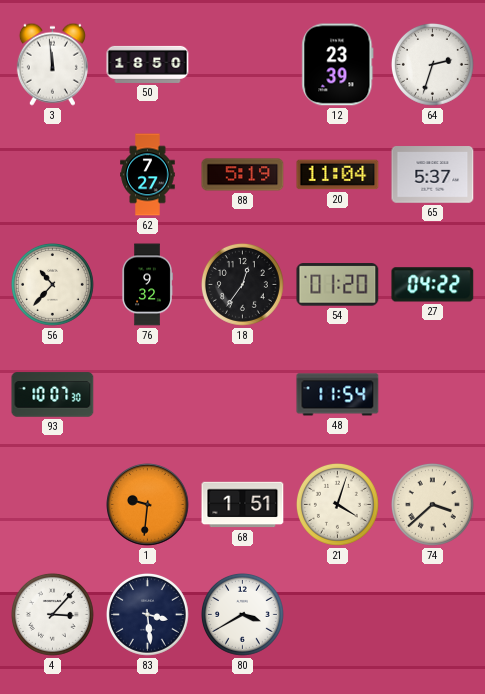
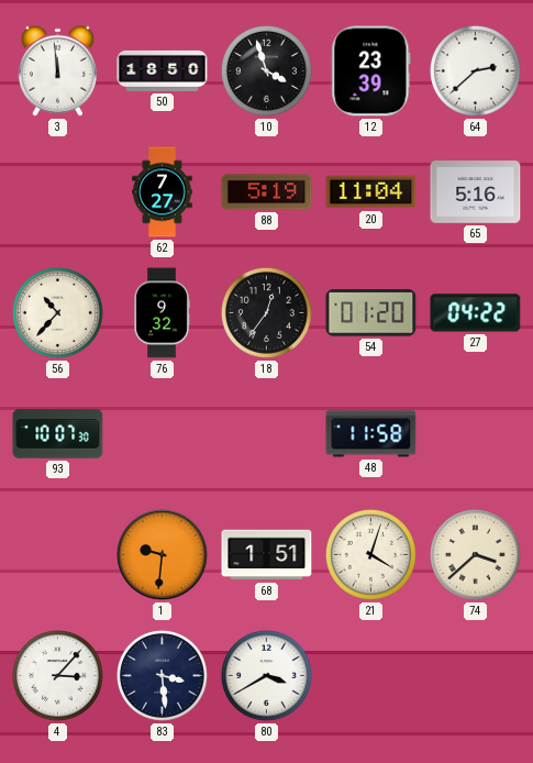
10: none -> 3:57 (266, 70)
64: 2:33 -> 2:38 (475, 70)
65: 5:37 -> 5:16 (476, 192)
48: 11:54 -> 11:58 (371, 434)
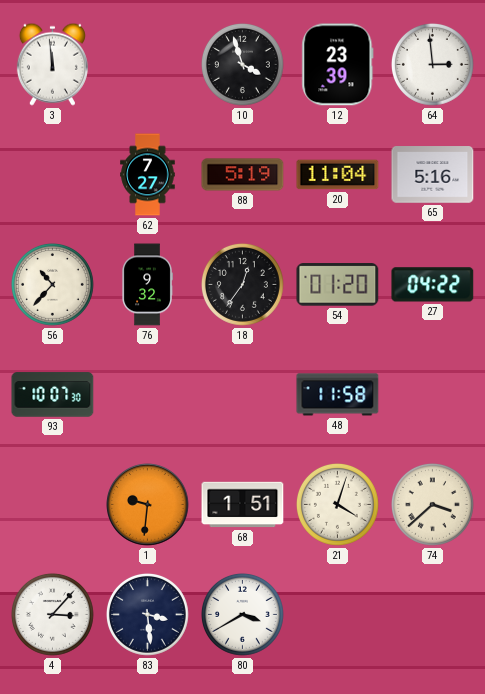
50: 18:50 -> none (163, 70)
64: 2:38 -> 2:59 (432, 64)
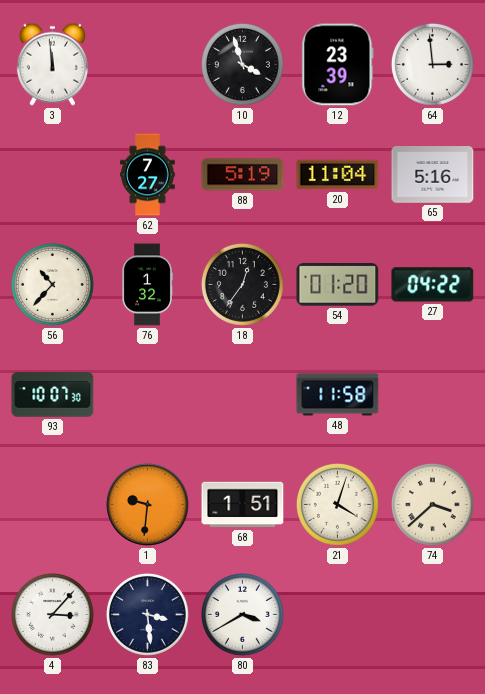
76: 9:32 -> 1:32 (147, 285)
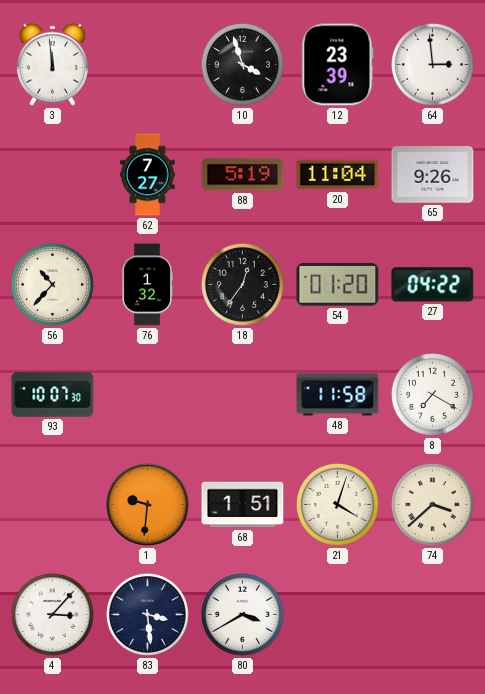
65: 5:16 -> 9:26 (433, 175)
8: none -> 7:20 (432, 394)
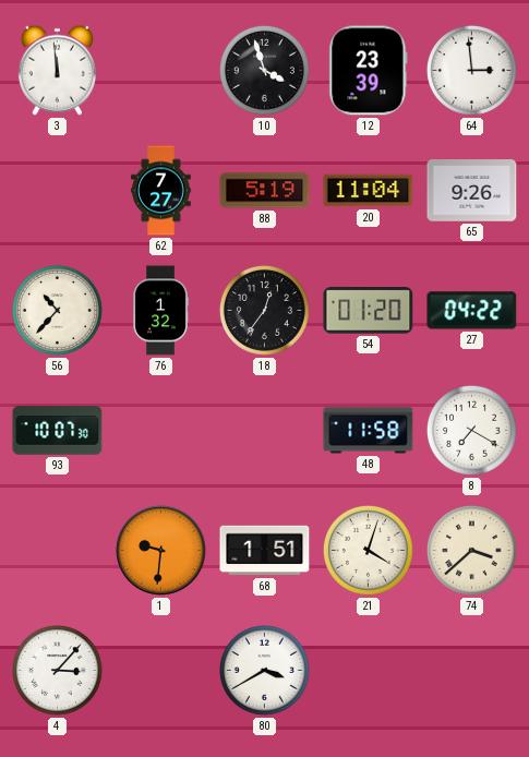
83: 3:29 -> none (147, 614)
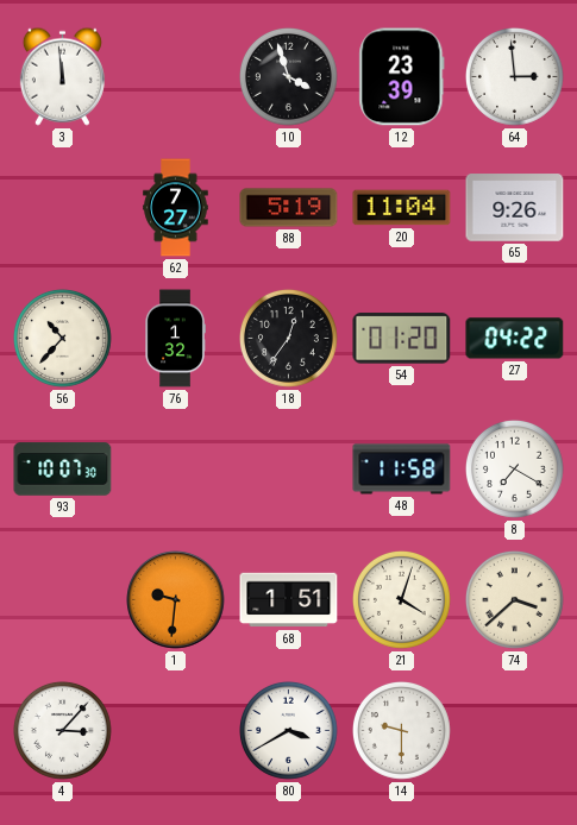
14: none -> 9:30 (401, 730)
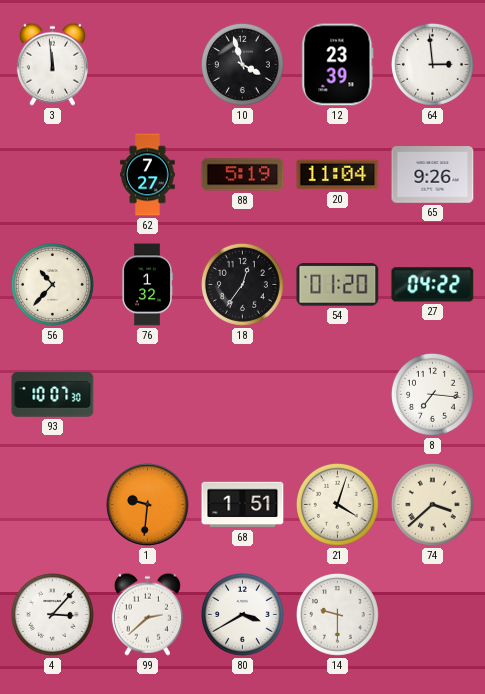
48: 11:58 -> none (402, 470)
8: 7:20 -> 7:16 (432, 394)
99: none -> 2:38 (147, 614)
